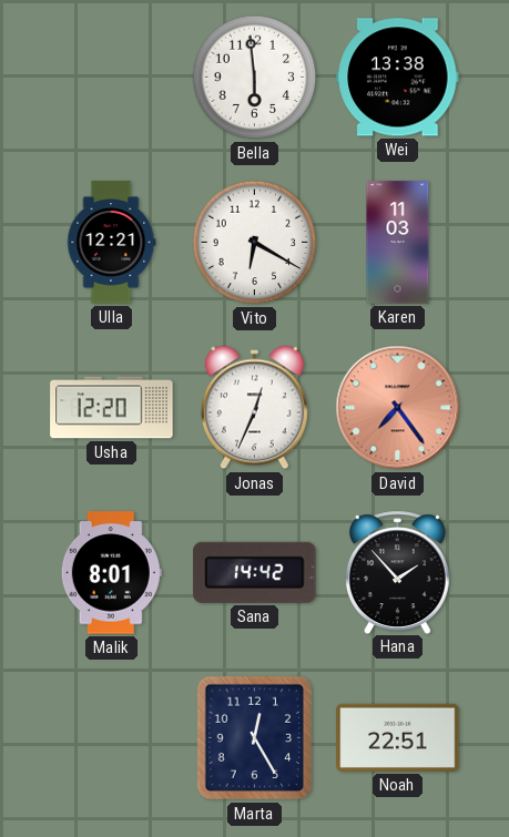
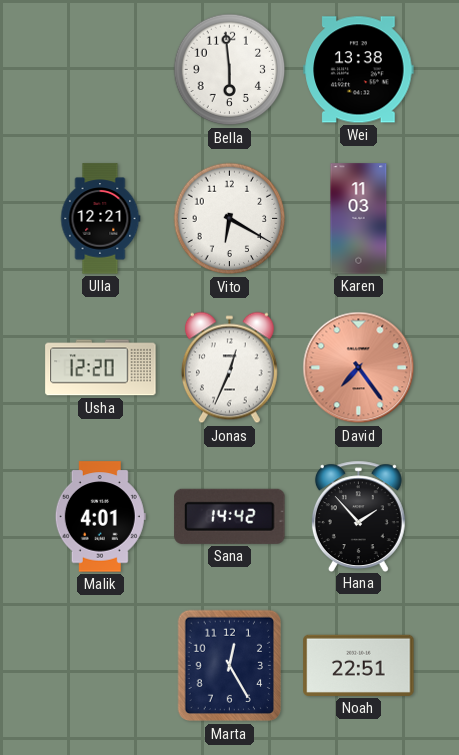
Malik: 8:01 -> 4:01 (100, 517)
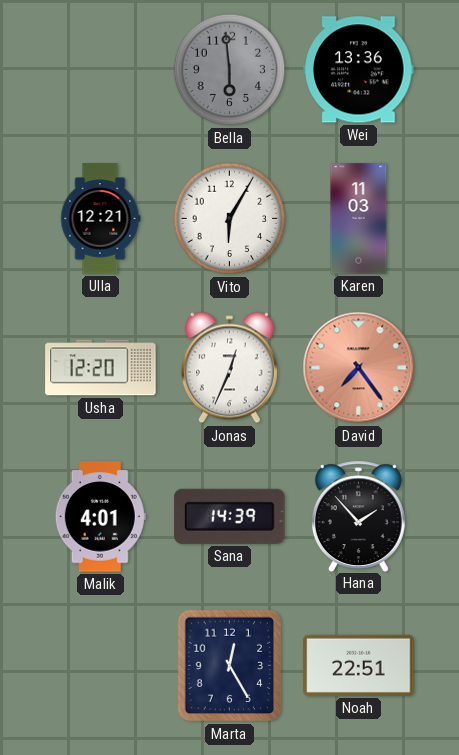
Bella dial: white -> grey (230, 70)
Wei: 13:38 -> 13:36 (359, 70)
Vito: 6:20 -> 6:05 (230, 219)
Sana: 14:42 -> 14:39 (230, 516)
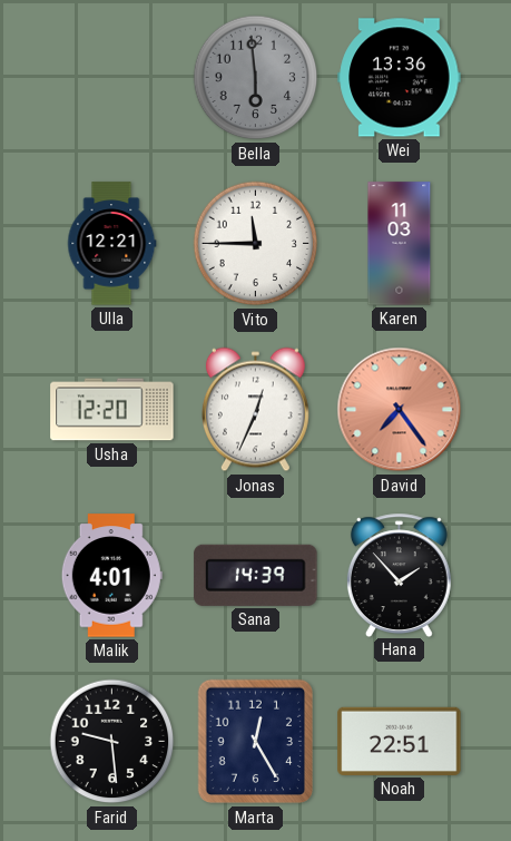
Vito: 6:05 -> 11:45 (256, 244)
Farid: none -> 9:29 (112, 742)
